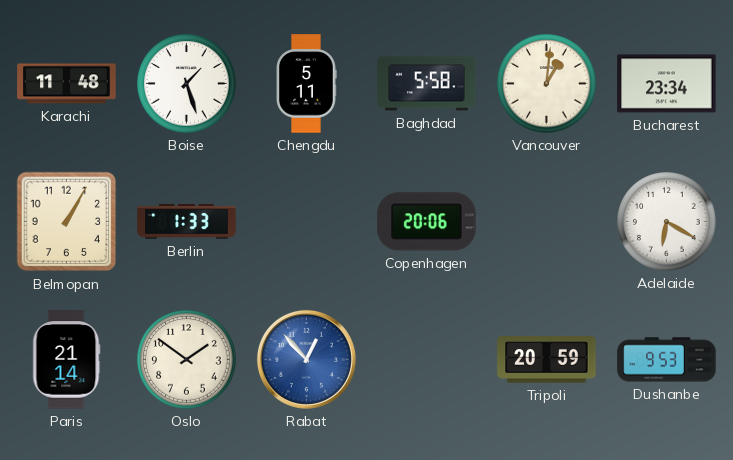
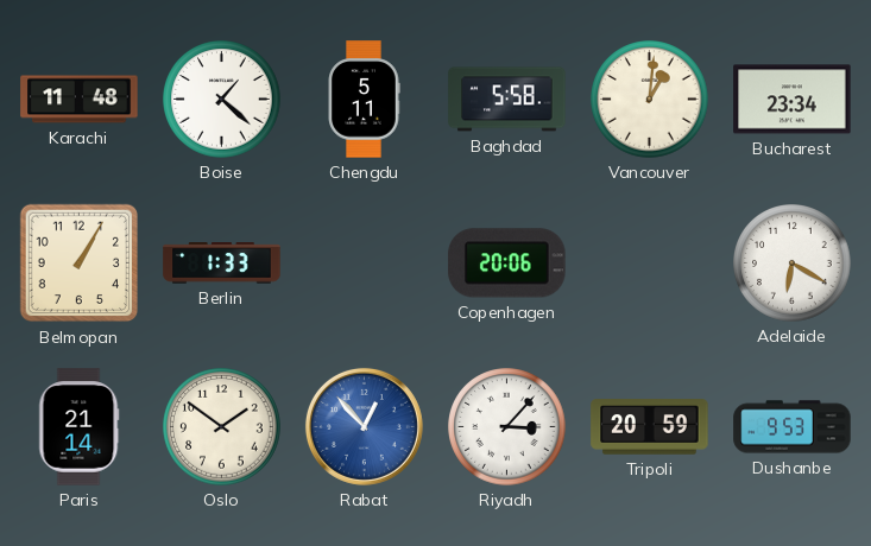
Boise: 1:27 -> 1:22 (222, 100)
Riyadh: none -> 3:07 (507, 427)
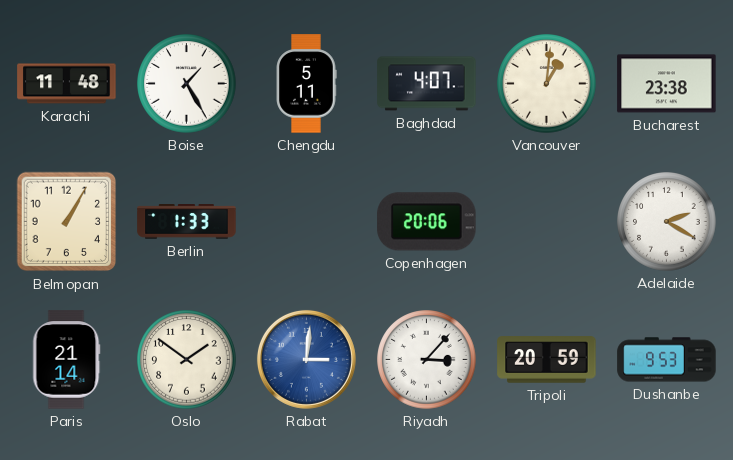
Boise: 1:22 -> 1:25 (187, 84)
Baghdad: 5:58 -> 4:07 (427, 84)
Bucharest: 23:34 -> 23:38 (667, 84)
Adelaide: 6:20 -> 2:20 (667, 222)
Rabat: 12:53 -> 3:01 (306, 359)
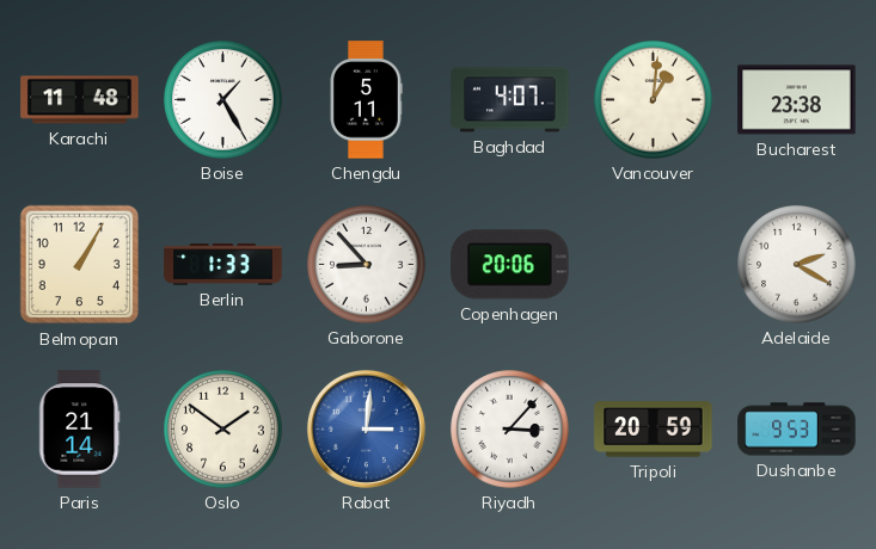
Gaborone: none -> 8:53 (367, 265)
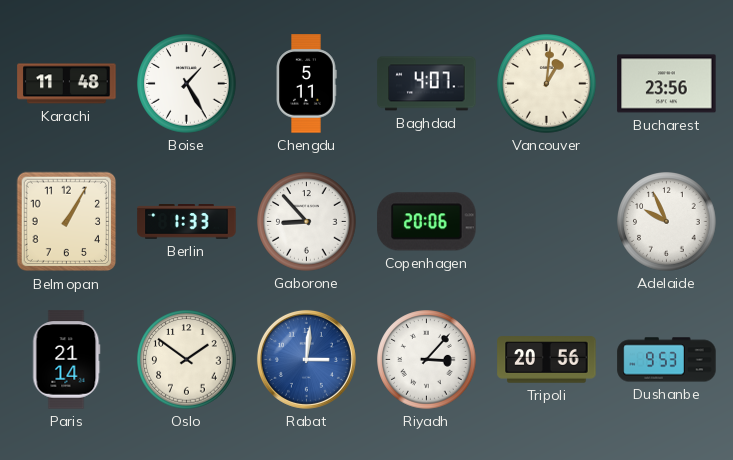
Bucharest: 23:38 -> 23:56 (667, 84)
Adelaide: 2:20 -> 9:56 (667, 222)
Tripoli: 20:59 -> 20:56 (547, 360)
